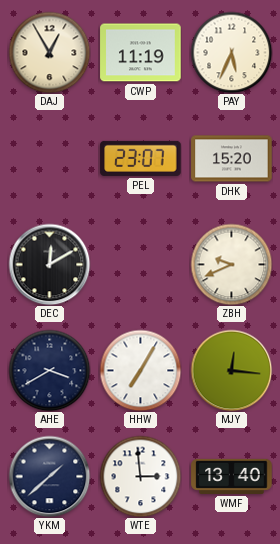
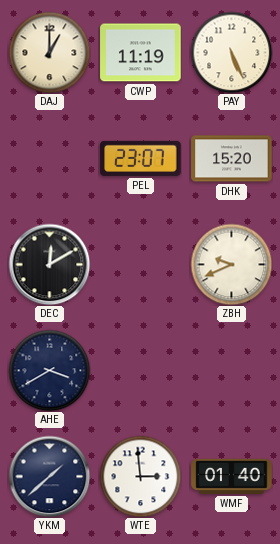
DAJ: 12:55 -> 1:00 (49, 52)
PAY: 5:34 -> 5:26 (231, 52)
HHW: 7:05 -> none (140, 370)
MJY: 12:16 -> none (231, 370)
WMF: 13:40 -> 01:40 (232, 476)
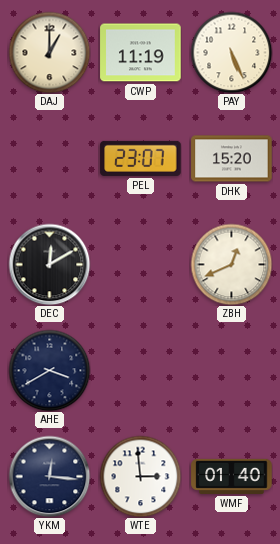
ZBH: 9:41 -> 12:41 (231, 264)
YKM: 1:38 -> 12:16 (49, 476)
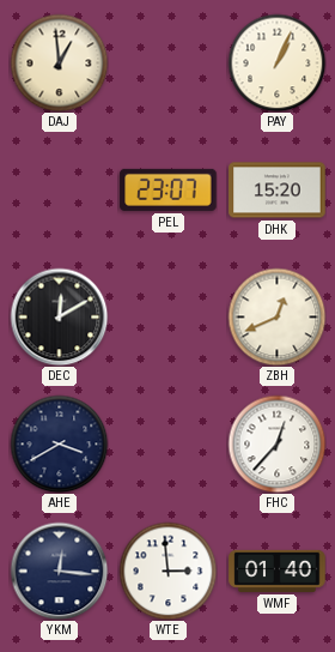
DAJ: 1:00 -> 12:59 (59, 62)
CWP: 11:19 -> none (141, 53)
PAY: 5:26 -> 1:04 (276, 62)
FHC: none -> 12:37 (276, 443)
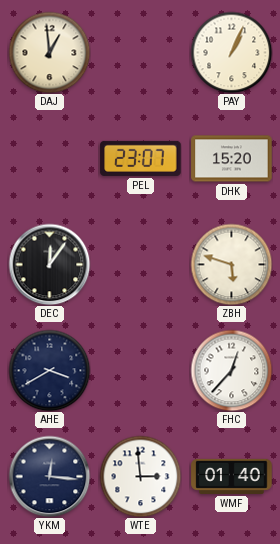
DEC: 12:10 -> 12:06 (49, 264)
ZBH: 12:41 -> 5:48 (231, 264)
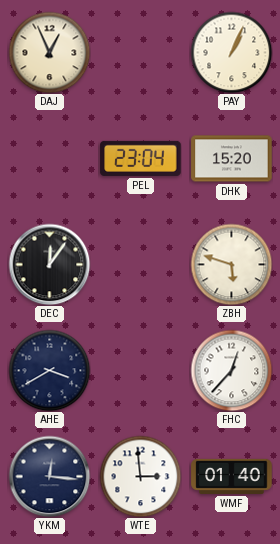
DAJ: 12:59 -> 12:56 (49, 52)
PEL: 23:07 -> 23:04 (141, 158)
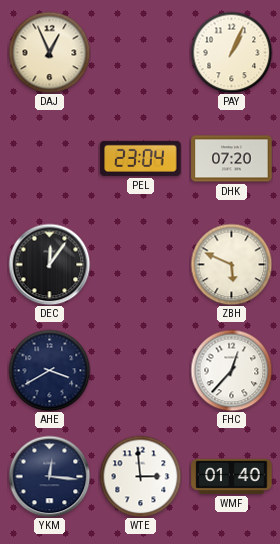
DHK: 15:20 -> 07:20 (232, 159)
ZBH: 5:48 -> 5:49 (231, 264)
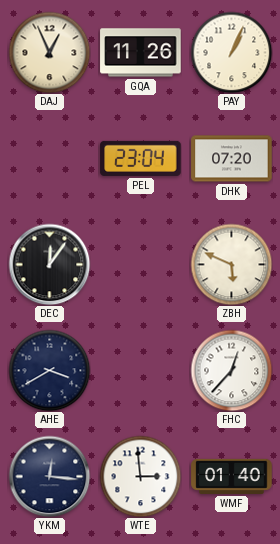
GQA: none -> 11:26 (141, 53)
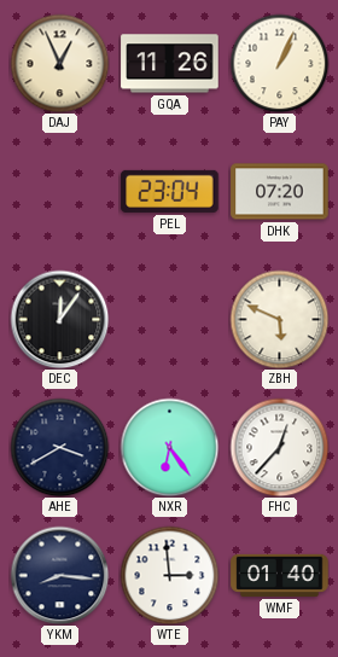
NXR: none -> 6:24 (169, 447)
YKM: 12:16 -> 8:16 (59, 575)
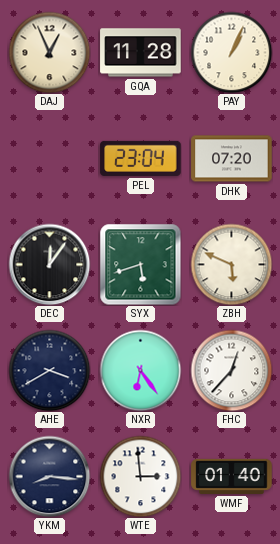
GQA: 11:26 -> 11:28 (141, 53)
SYX: none -> 5:42 (140, 264)
